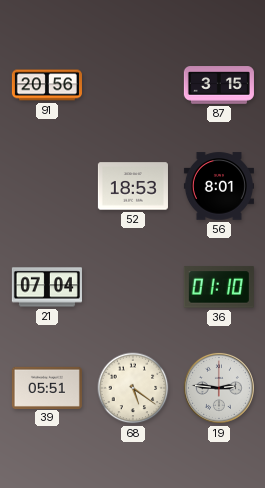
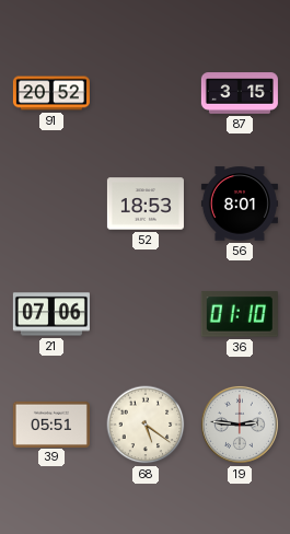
91: 20:56 -> 20:52 (51, 93)
21: 07:04 -> 07:06 (51, 314)
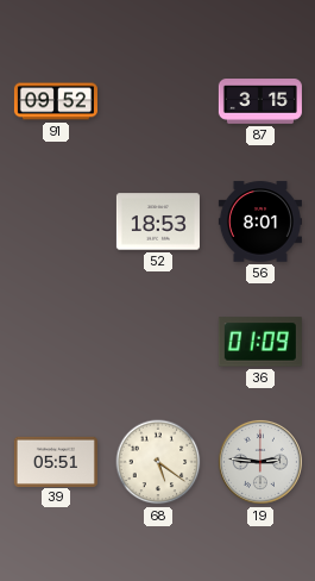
91: 20:52 -> 09:52 (56, 101)
21: 07:06 -> none (51, 314)
36: 01:10 -> 01:09 (260, 342)
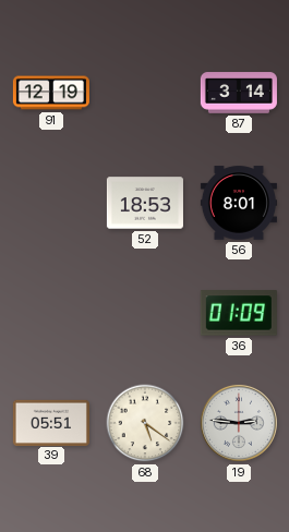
91: 09:52 -> 12:19 (51, 93)
87: 3:15 -> 3:14 (239, 93)
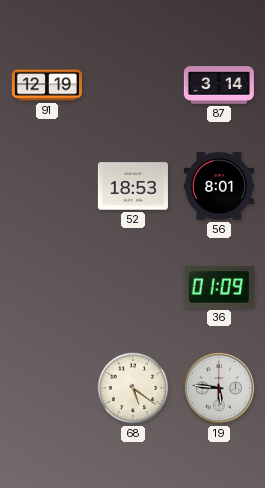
39: 05:51 -> none (51, 422)
19: 2:46 -> 5:46 (219, 388)
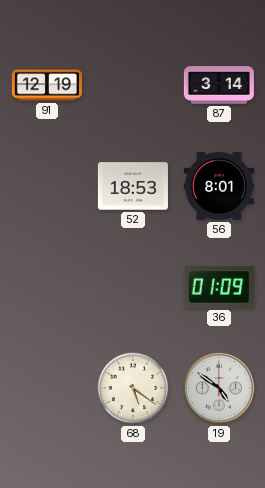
19: 5:46 -> 4:51 (219, 388)
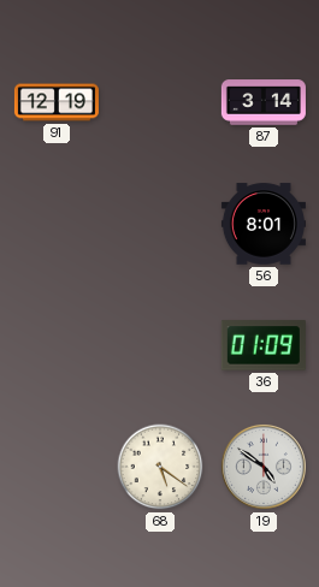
52: 18:53 -> none (133, 186)
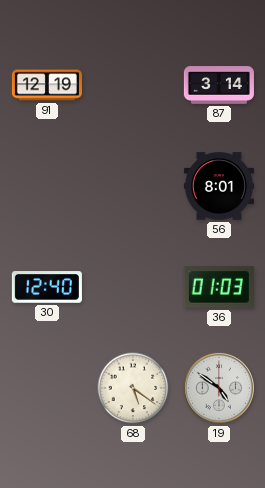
30: none -> 12:40 (47, 287)
36: 01:09 -> 01:03 (219, 287)
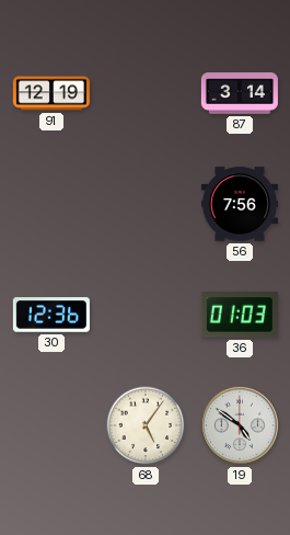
56: 8:01 -> 7:56 (240, 204)
30: 12:40 -> 12:36 (51, 315)
68: 5:21 -> 5:06 (146, 425)
